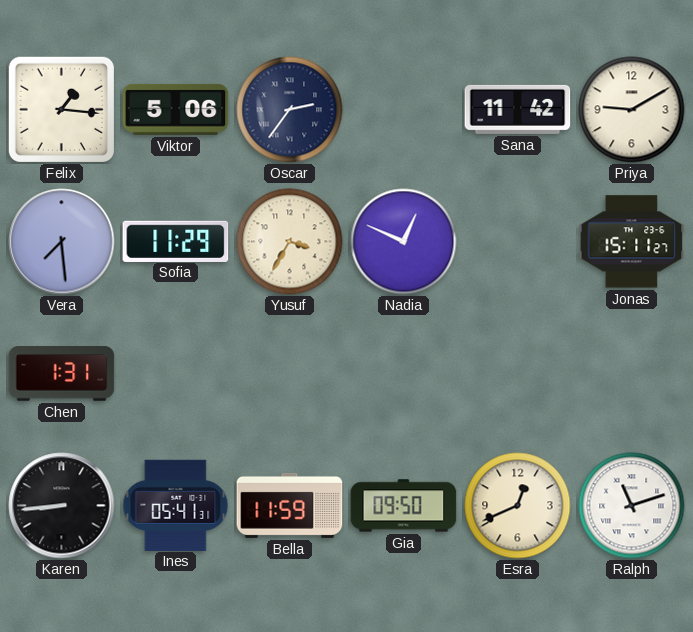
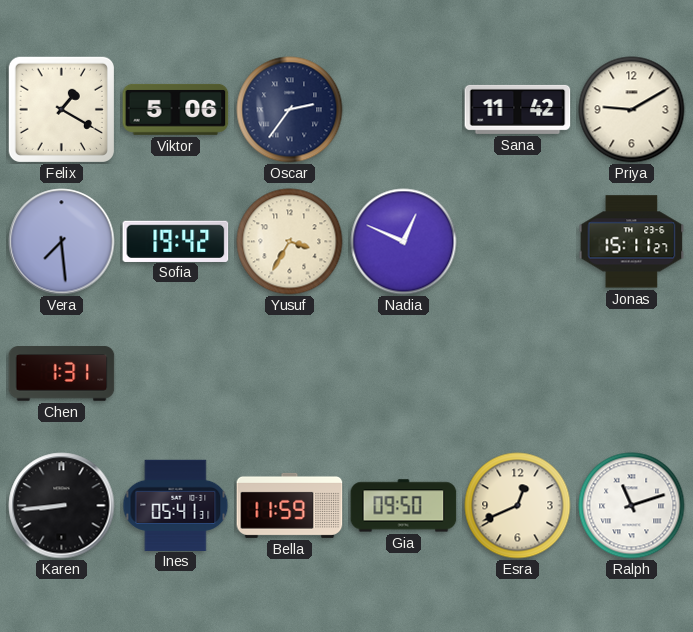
Felix: 1:16 -> 1:20 (61, 109)
Sofia: 11:29 -> 19:42 (176, 241)
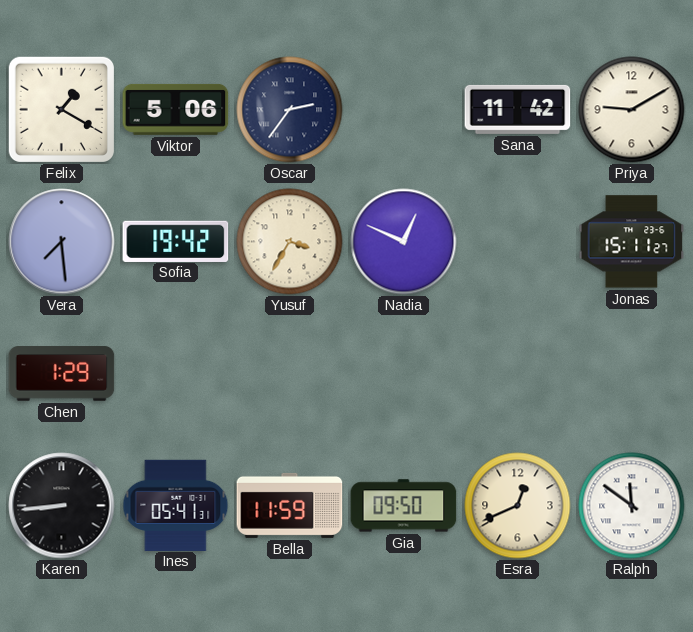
Chen: 1:31 -> 1:29 (62, 374)
Ralph: 11:12 -> 11:51 (632, 506)
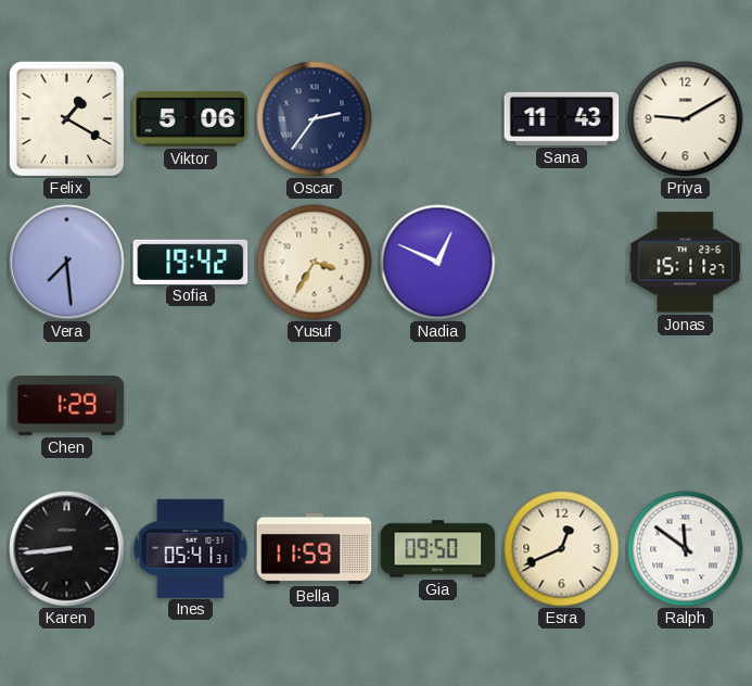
Sana: 11:42 -> 11:43 (562, 118)
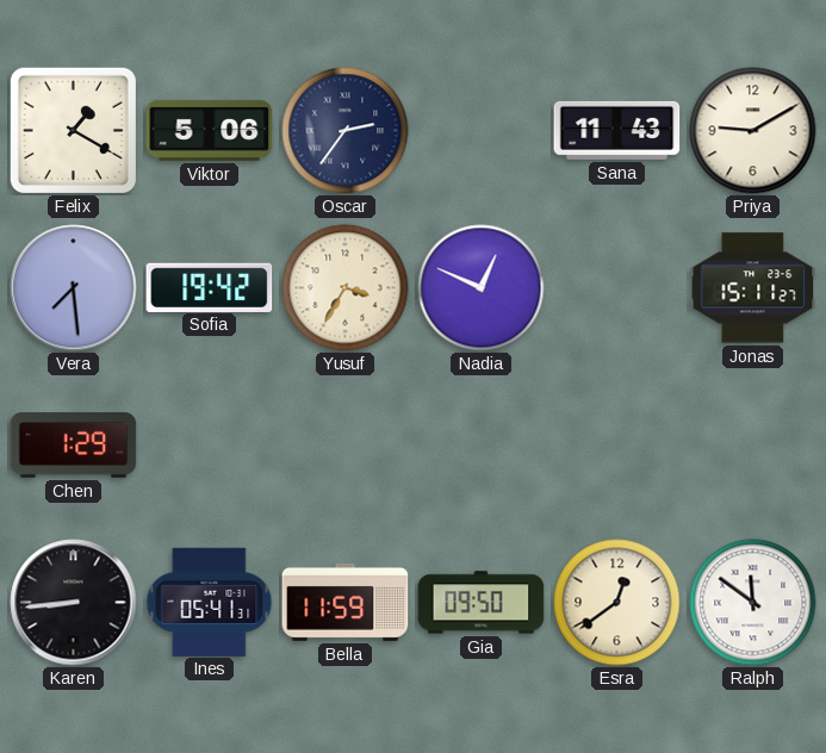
Esra: 12:41 -> 12:39 (617, 603)
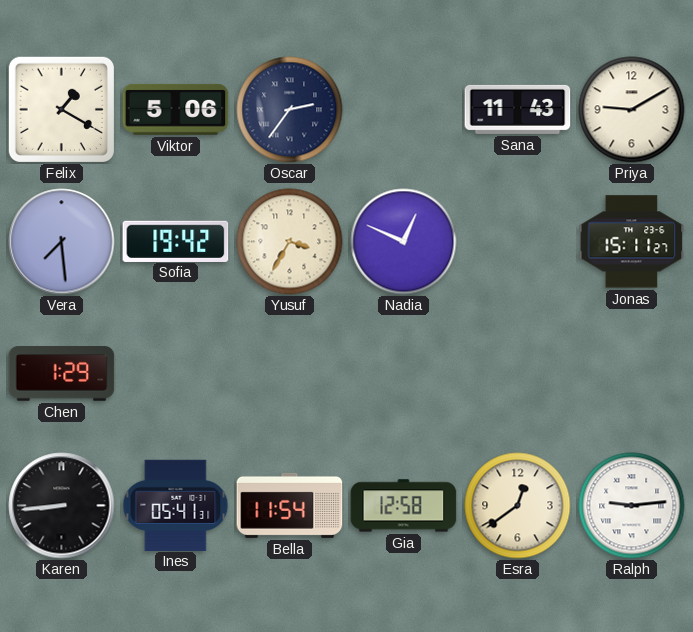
Bella: 11:59 -> 11:54 (290, 505)
Gia: 09:50 -> 12:58 (404, 506)
Ralph: 11:51 -> 9:14 (632, 506)
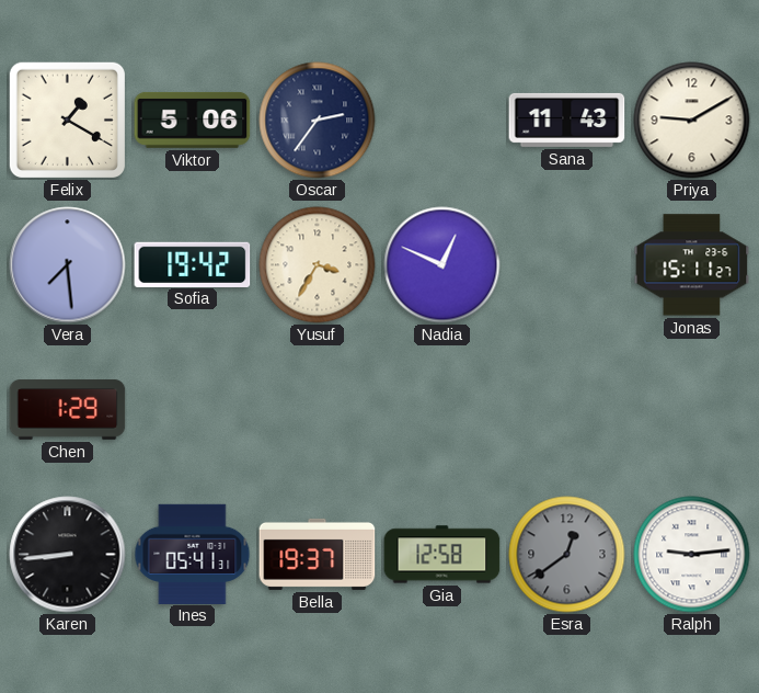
Bella: 11:54 -> 19:37 (318, 554)
Esra dial: cream -> grey (567, 555)
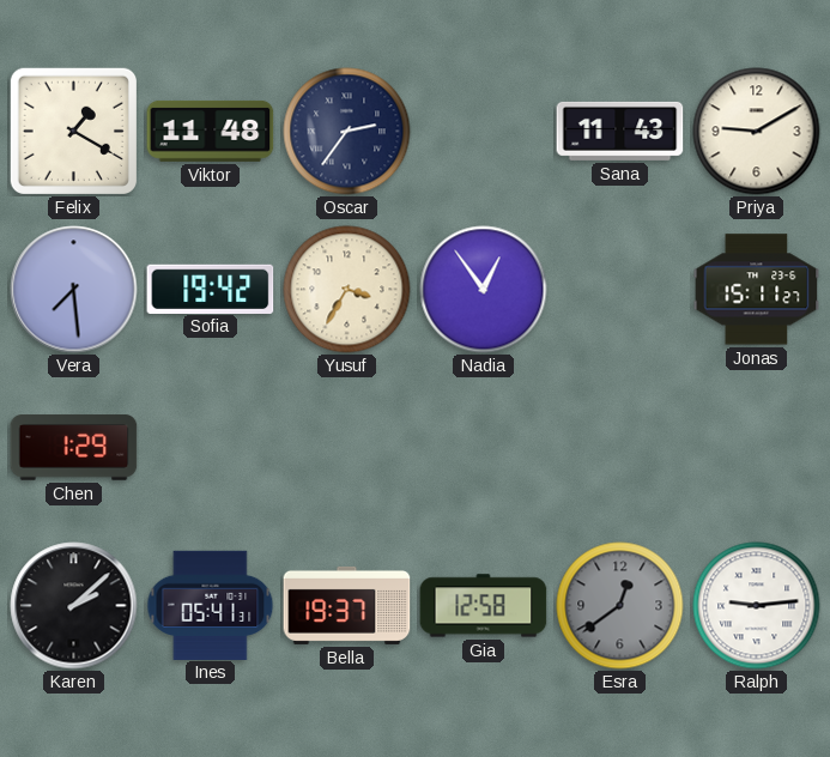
Viktor: 5:06 -> 11:48 (211, 131)
Nadia: 12:49 -> 12:54 (484, 290)
Karen: 8:44 -> 2:08 (74, 606)
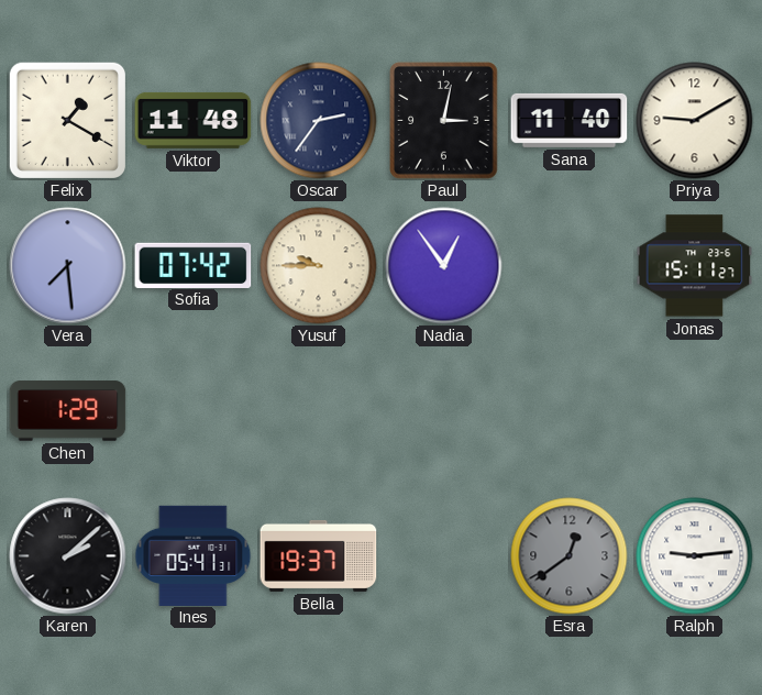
Paul: none -> 3:02 (444, 121)
Sana: 11:43 -> 11:40 (570, 120)
Sofia: 19:42 -> 07:42 (194, 265)
Yusuf: 3:35 -> 9:45 (319, 266)
Gia: 12:58 -> none (484, 606)
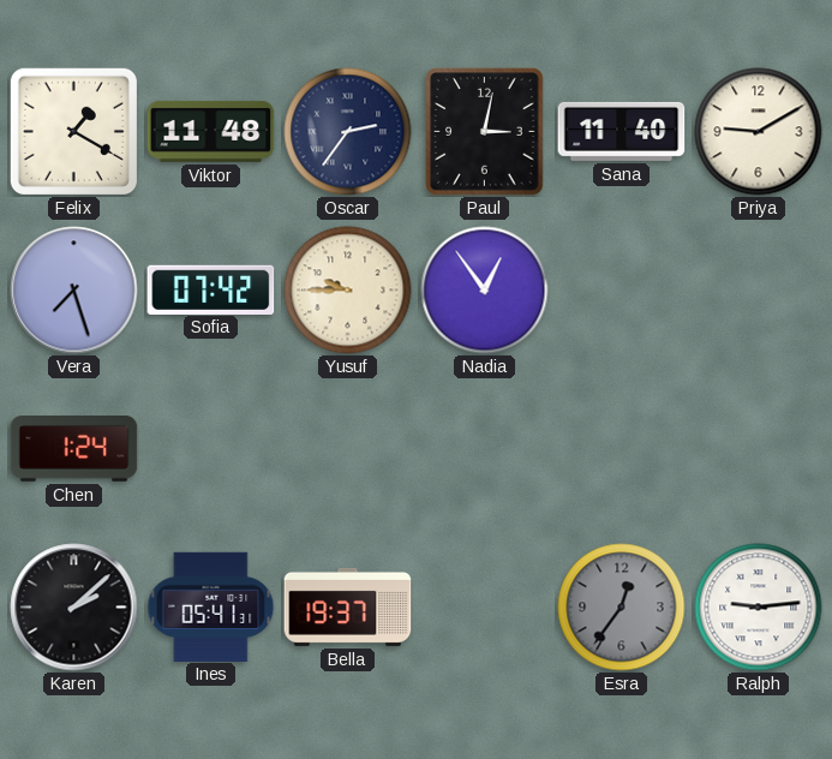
Vera: 7:29 -> 7:27 (74, 291)
Jonas: 15:11 -> none (695, 266)
Chen: 1:29 -> 1:24 (74, 449)
Esra: 12:39 -> 12:36 (622, 608)
